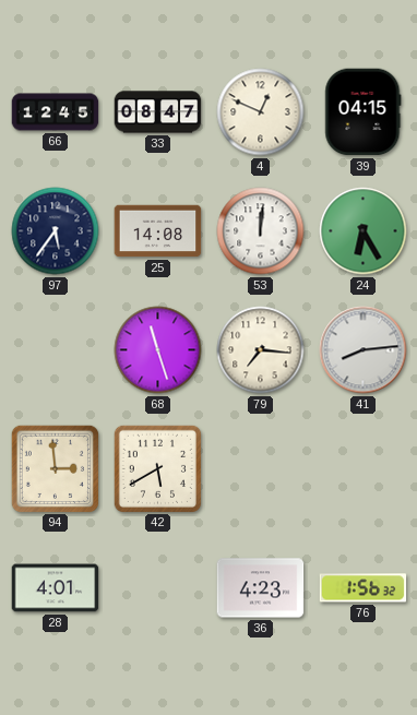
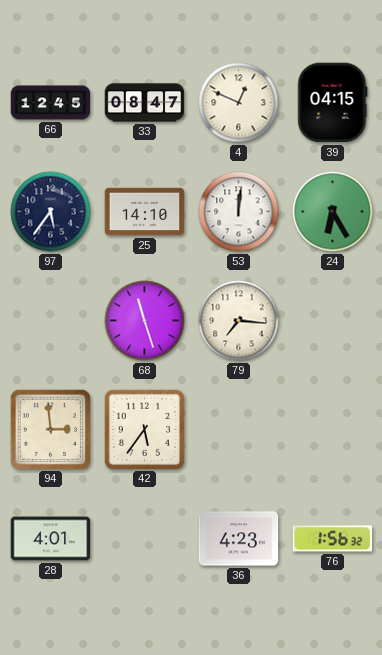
25: 14:08 -> 14:10 (145, 212)
41: 8:14 -> none (364, 350)
42: 5:40 -> 5:36 (144, 429)
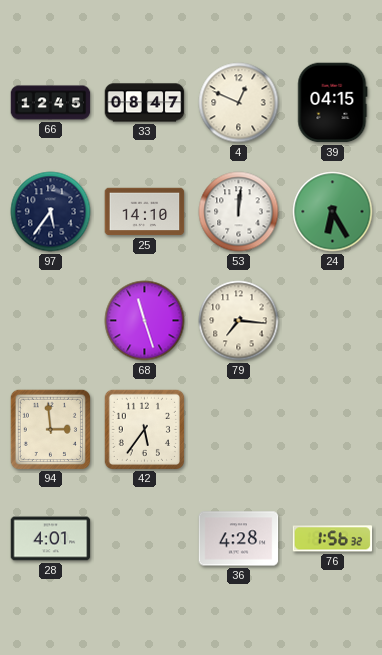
36: 4:23 -> 4:28 (239, 539)
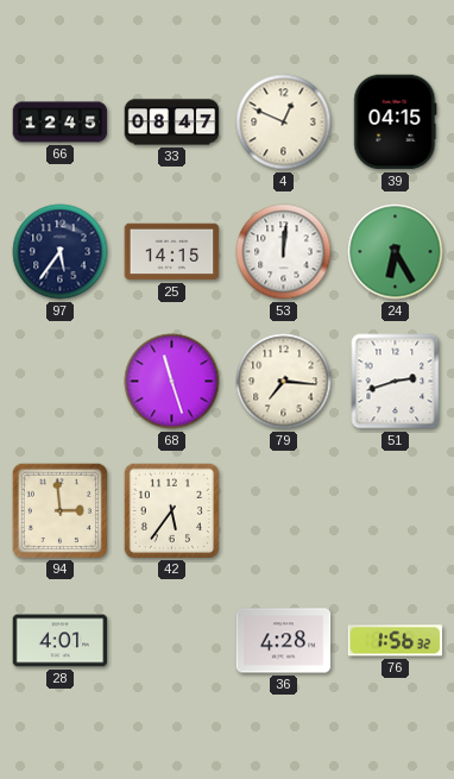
25: 14:10 -> 14:15 (172, 252)
51: none -> 2:42 (396, 382)
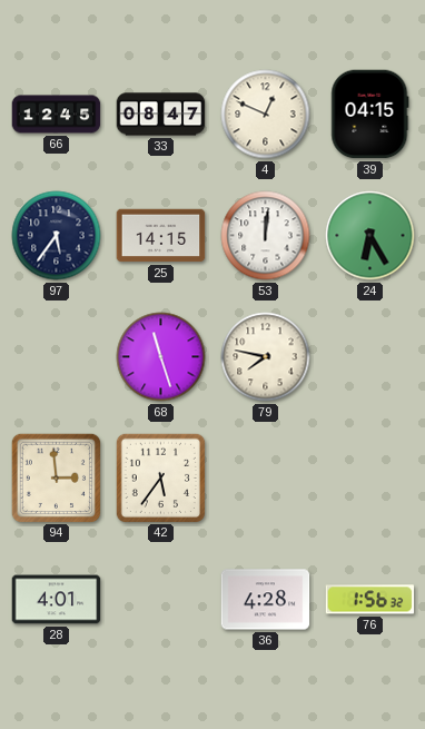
79: 7:16 -> 7:47 (266, 357)
51: 2:42 -> none (396, 382)
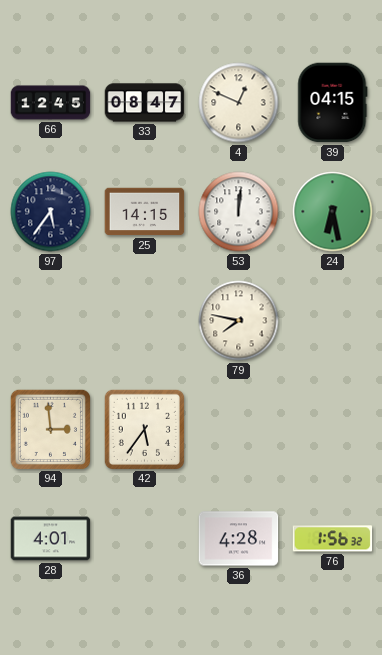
24: 6:25 -> 6:28 (333, 212)
68: 11:27 -> none (161, 357)
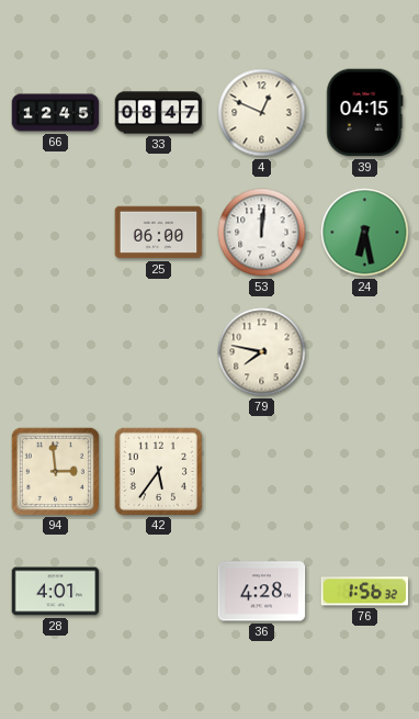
97: 5:36 -> none (51, 212)
25: 14:15 -> 06:00 (159, 233)
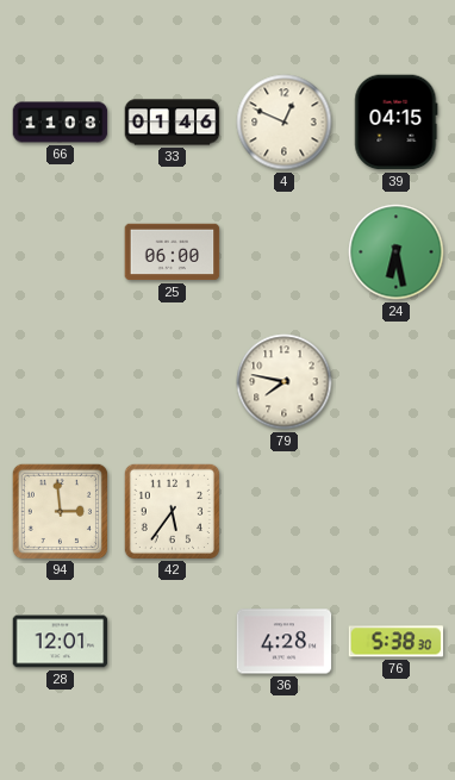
66: 12:45 -> 11:08 (61, 123)
33: 08:47 -> 01:46 (173, 123)
53: 12:01 -> none (262, 233)
28: 4:01 -> 12:01 (61, 642)
76: 1:56 -> 5:38 (397, 642)
